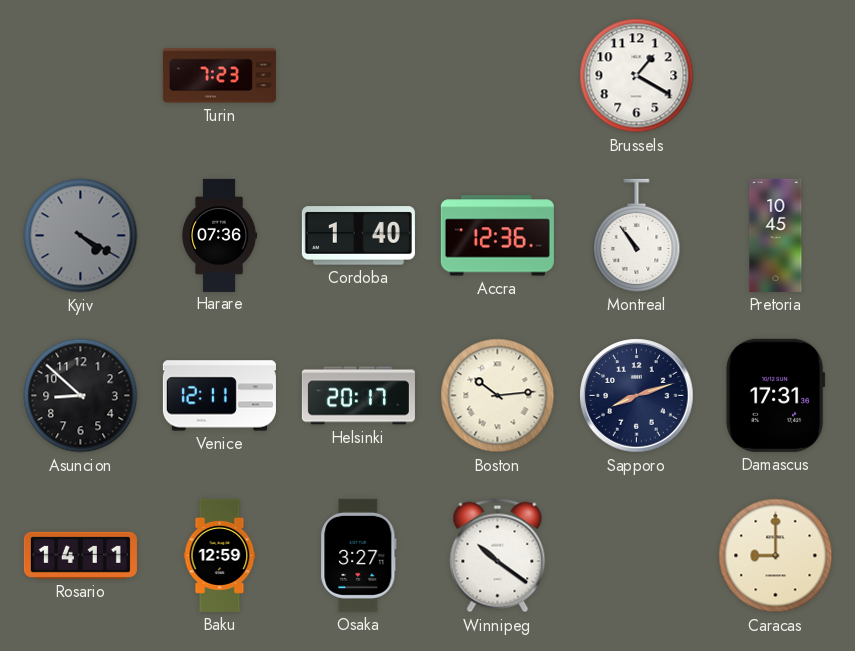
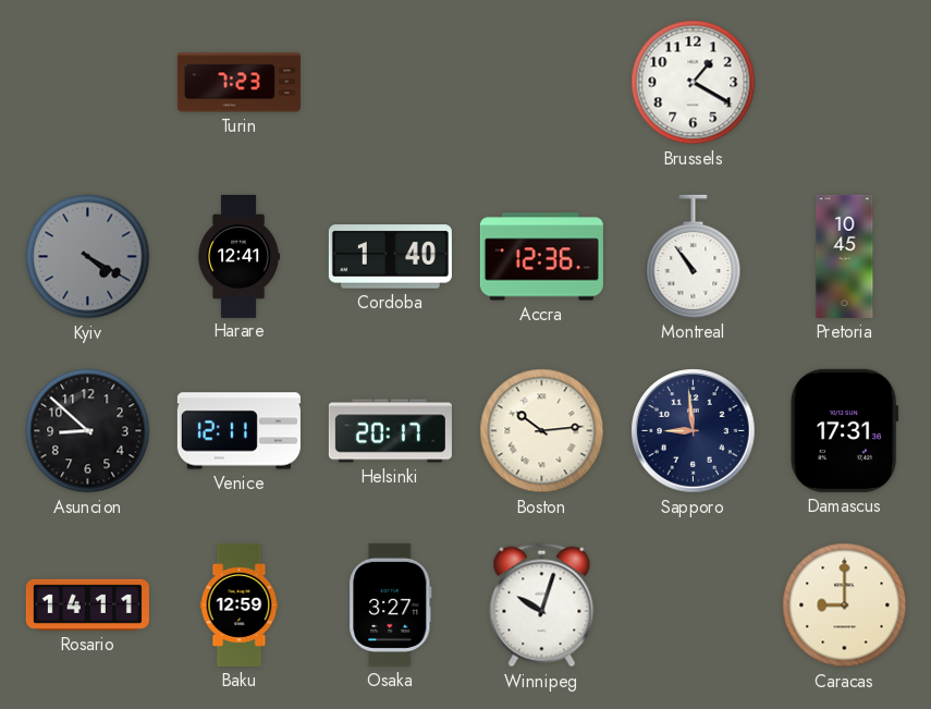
Harare: 07:36 -> 12:41 (240, 256)
Sapporo: 8:12 -> 8:59 (694, 431)
Winnipeg: 10:21 -> 10:03 (542, 606)
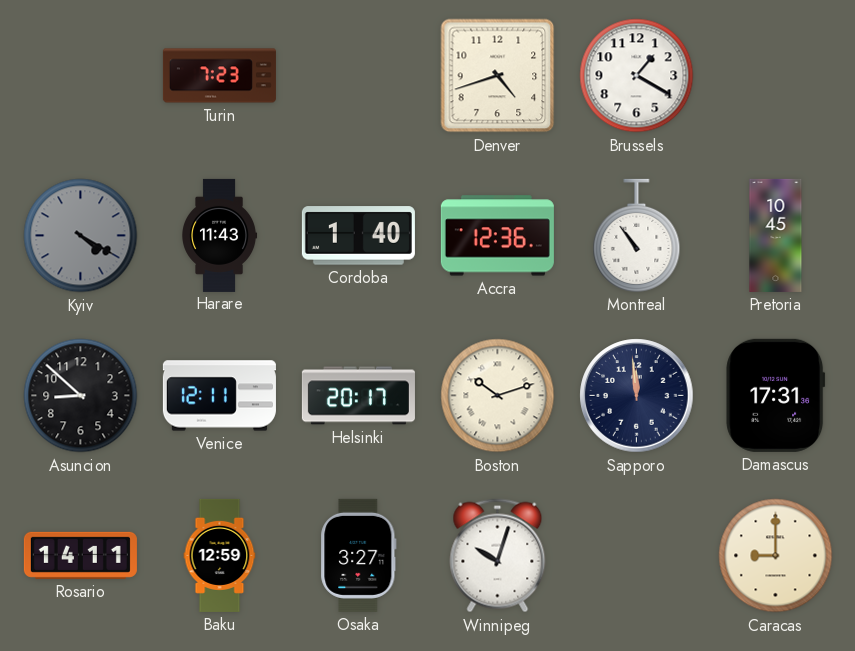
Denver: none -> 4:42 (498, 76)
Harare: 12:41 -> 11:43 (220, 235)
Boston: 10:14 -> 10:12 (498, 396)
Sapporo: 8:59 -> 11:59 (637, 396)
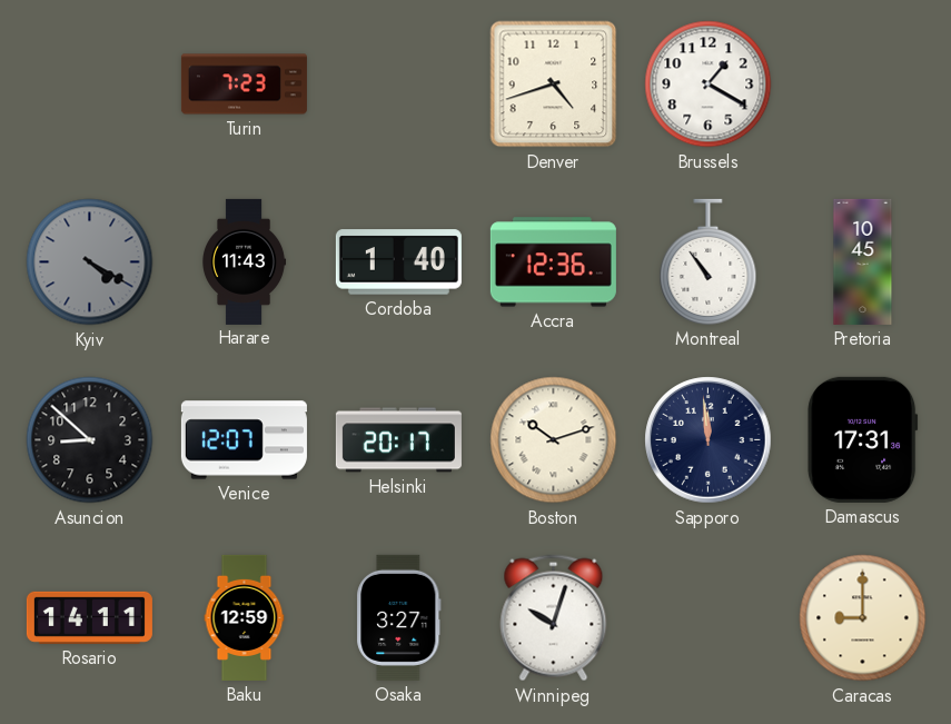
Venice: 12:11 -> 12:07 (244, 440)
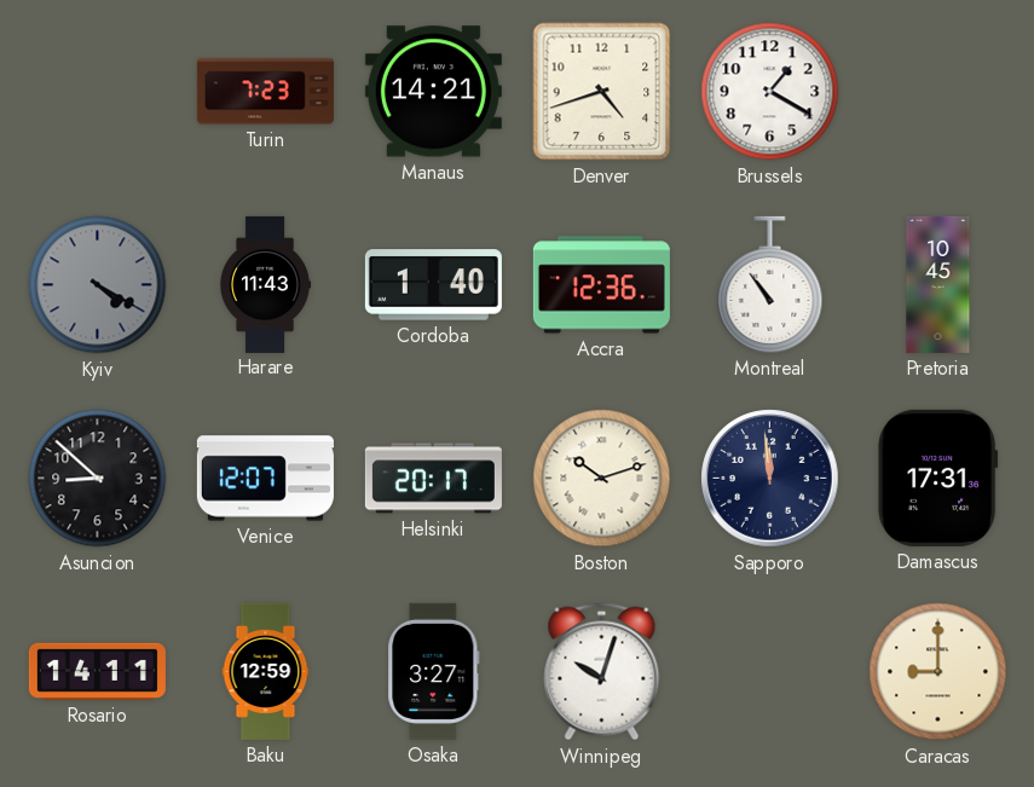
Manaus: none -> 14:21 (433, 92)
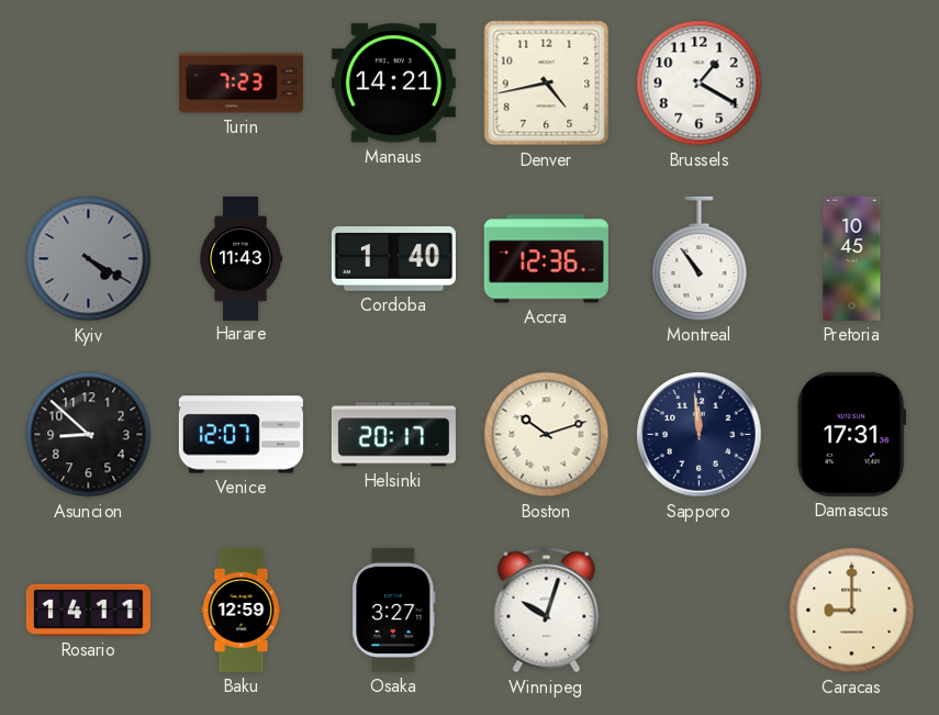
Denver: 4:42 -> 4:43 (547, 83)
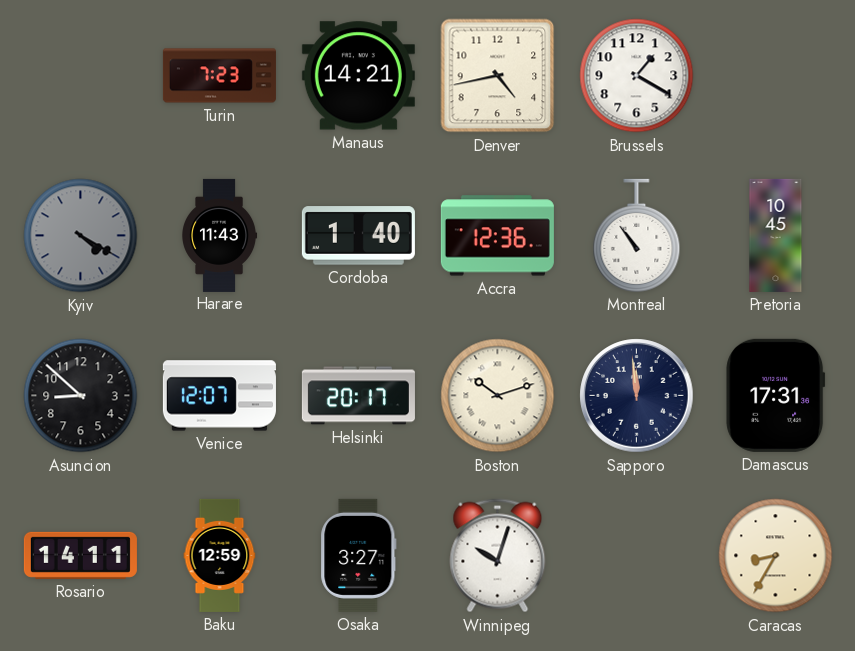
Caracas: 9:00 -> 8:35 (776, 556)
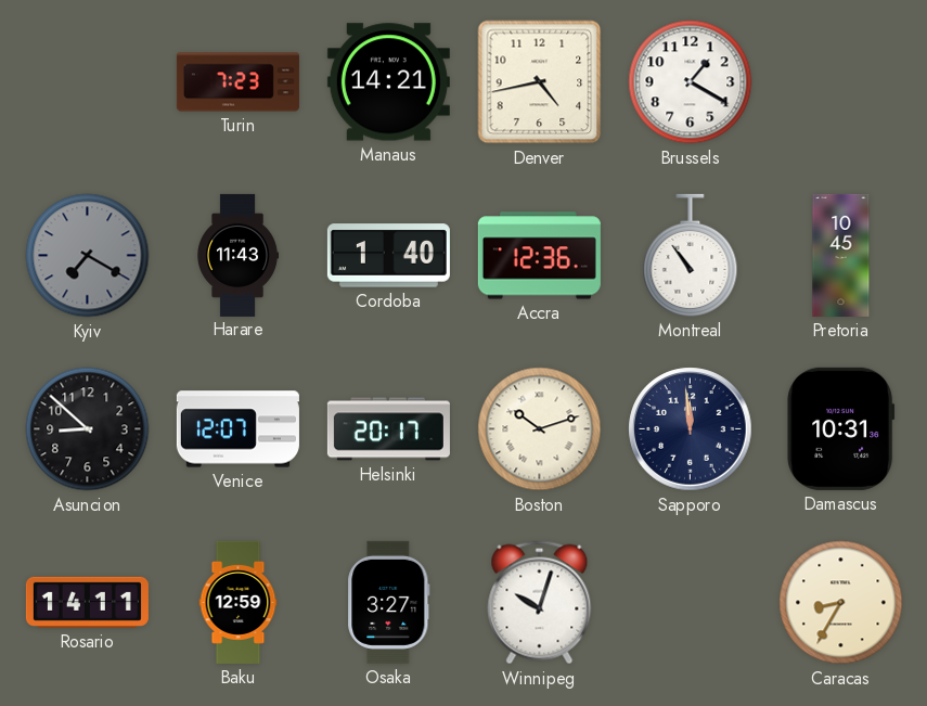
Kyiv: 4:20 -> 7:20 (88, 256)
Damascus: 17:31 -> 10:31 (841, 428)
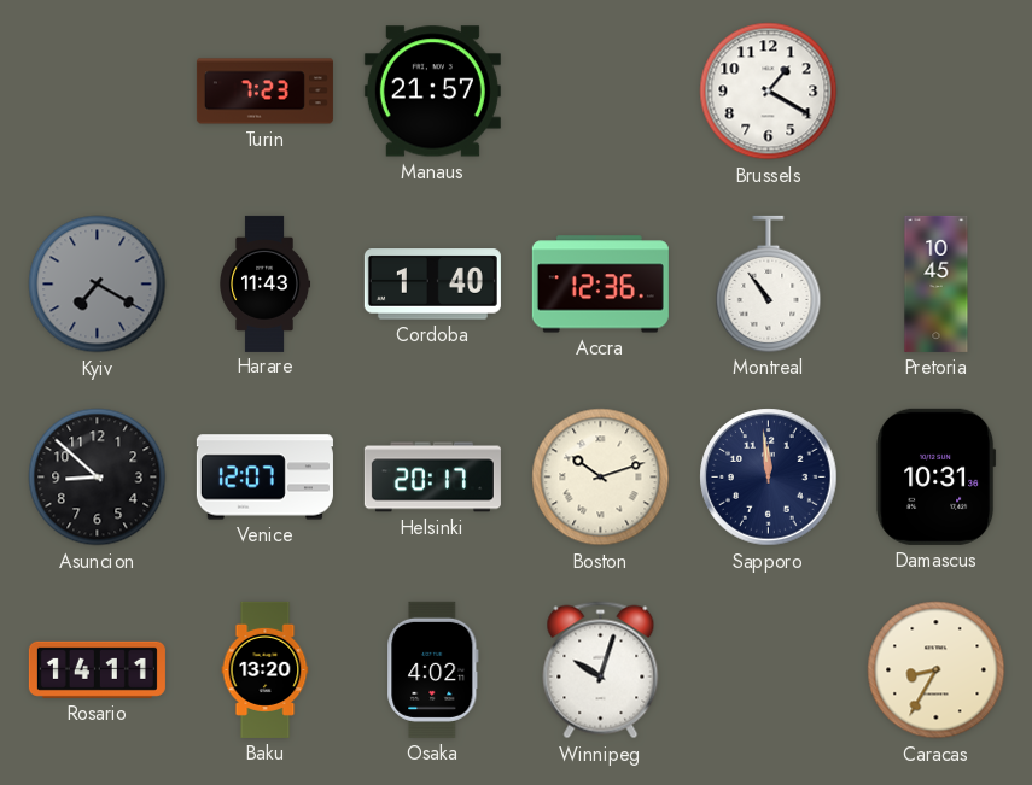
Manaus: 14:21 -> 21:57 (432, 92)
Denver: 4:43 -> none (540, 82)
Baku: 12:59 -> 13:20 (266, 669)
Osaka: 3:27 -> 4:02 (433, 669)
